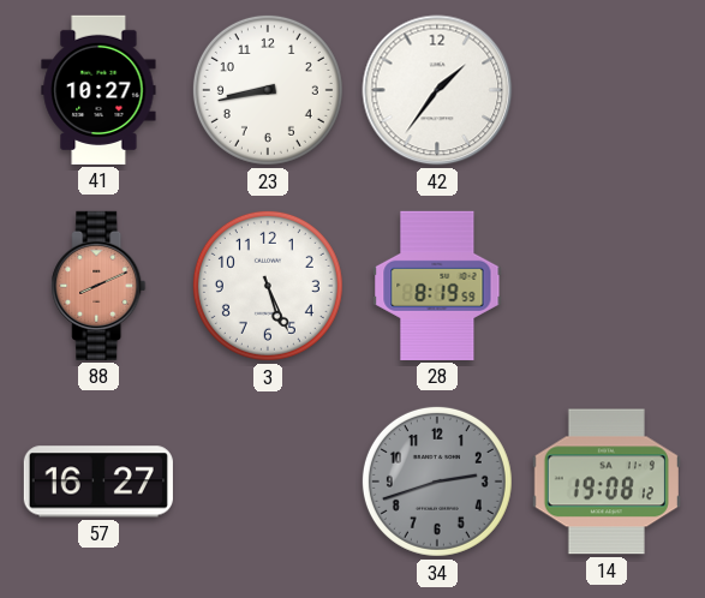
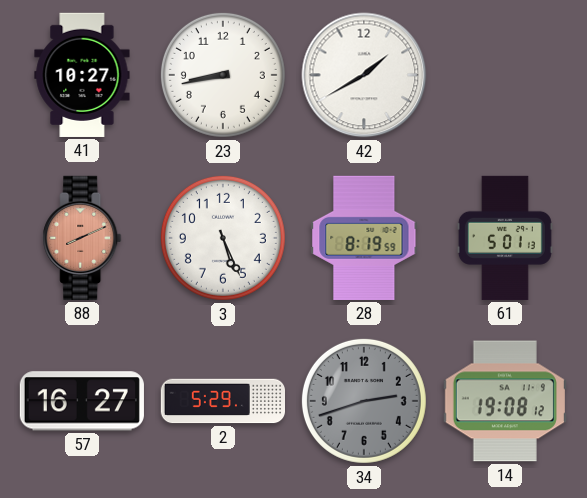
42: 1:36 -> 1:40 (364, 75)
61: none -> 5:01 (505, 238)
2: none -> 5:29 (222, 401)
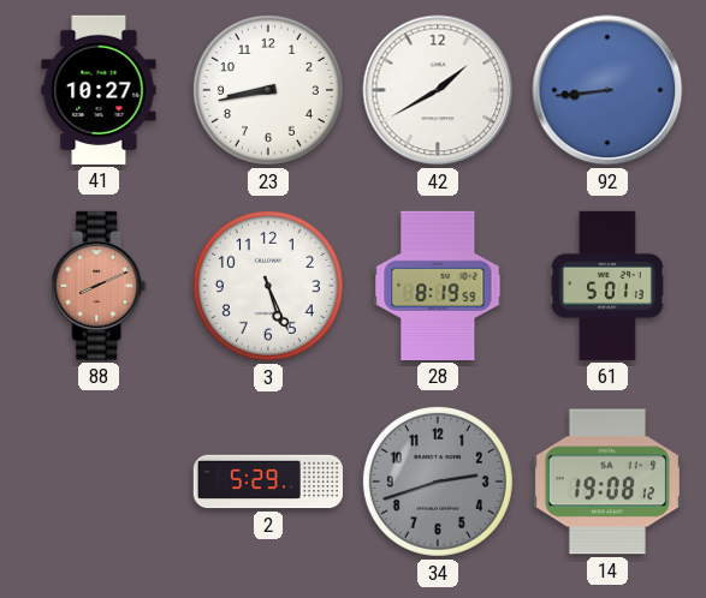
92: none -> 8:44 (607, 90)
57: 16:27 -> none (82, 401)
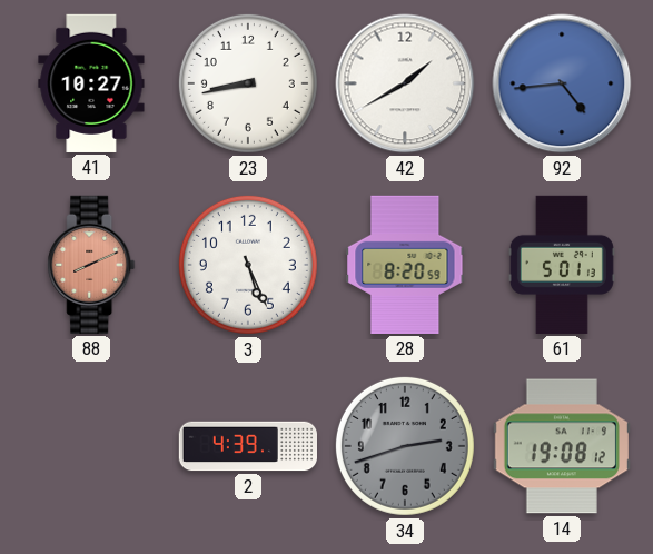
92: 8:44 -> 4:44 (562, 83)
28: 8:19 -> 8:20 (405, 265)
2: 5:29 -> 4:39 (247, 446)
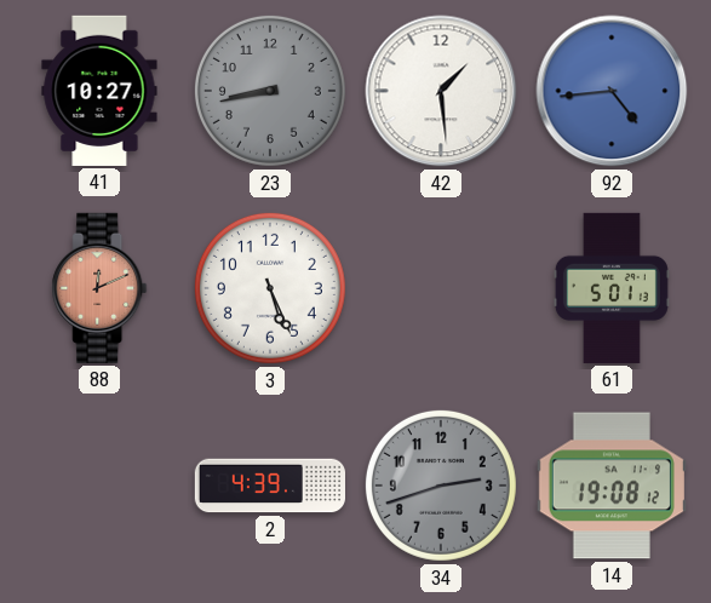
23 dial: white -> grey (270, 91)
42: 1:40 -> 1:29 (441, 91)
88: 8:11 -> 12:11 (99, 288)
28: 8:20 -> none (405, 265)
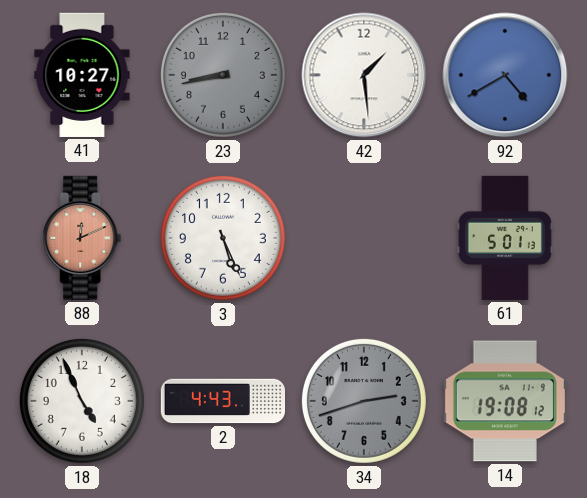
92: 4:44 -> 4:40 (505, 75)
18: none -> 4:56 (82, 401)
2: 4:39 -> 4:43 (222, 401)
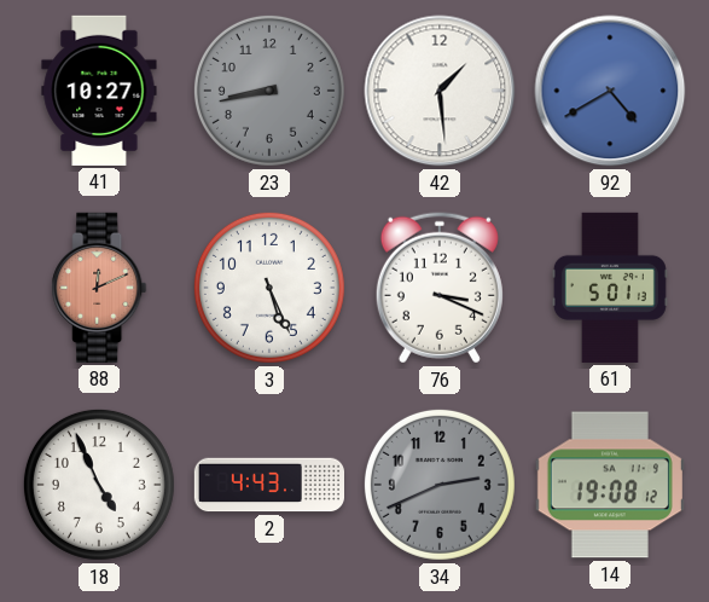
76: none -> 3:19 (440, 288)
34: 2:42 -> 2:41 (440, 485)
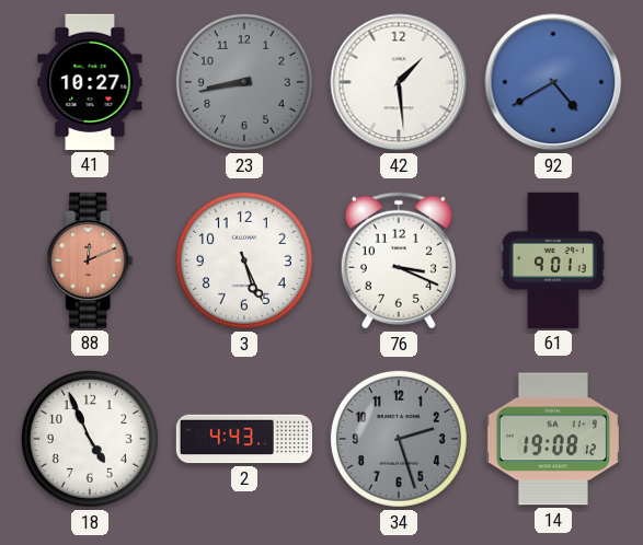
61: 5:01 -> 9:01 (553, 260)
34: 2:41 -> 2:27 (399, 439)
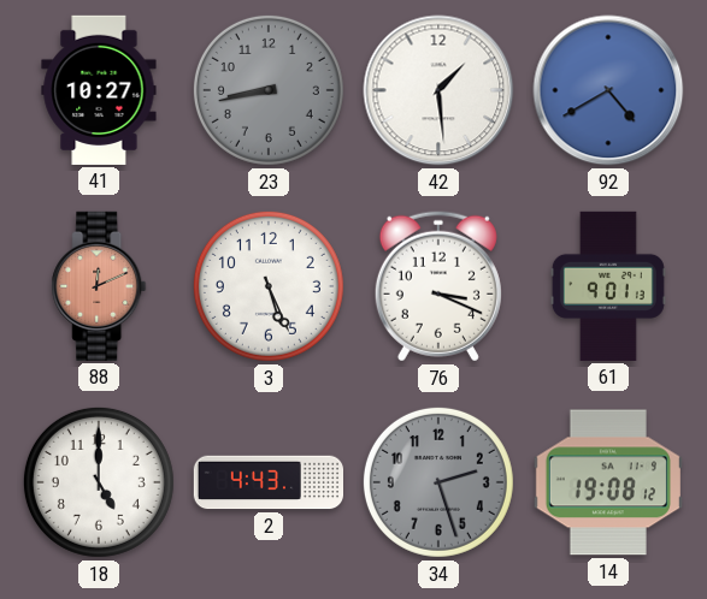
18: 4:56 -> 5:00 (99, 482)
